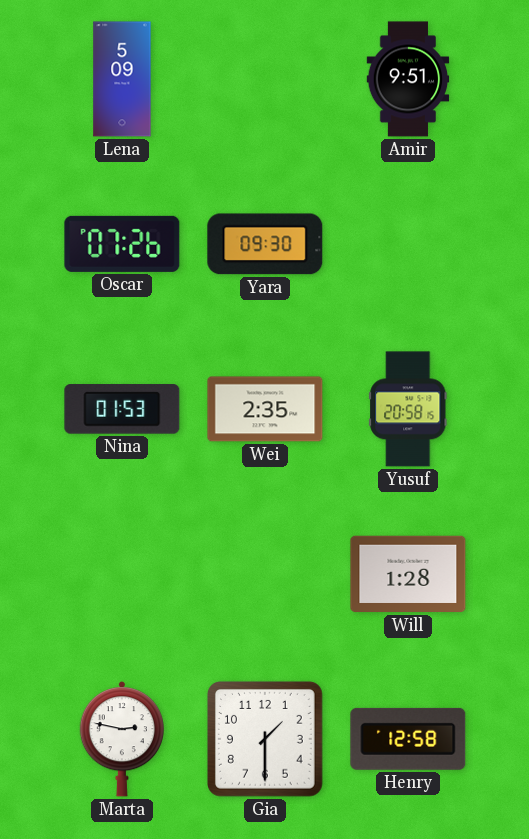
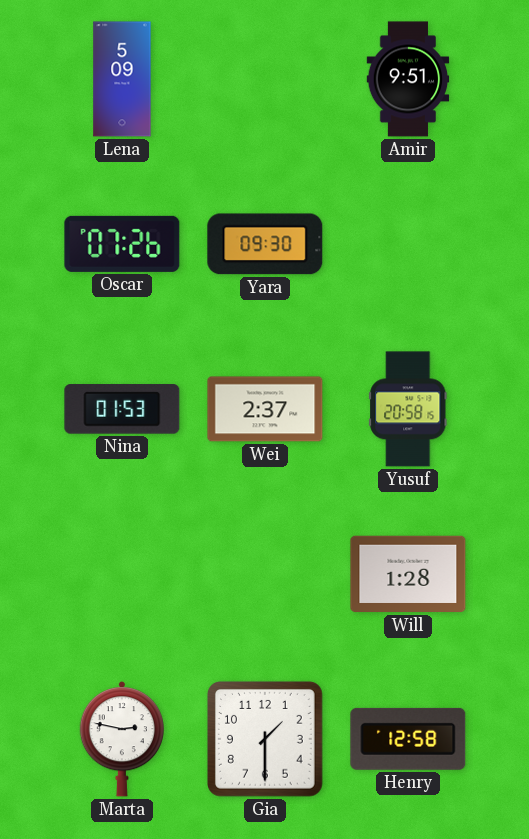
Wei: 2:35 -> 2:37 (265, 409)
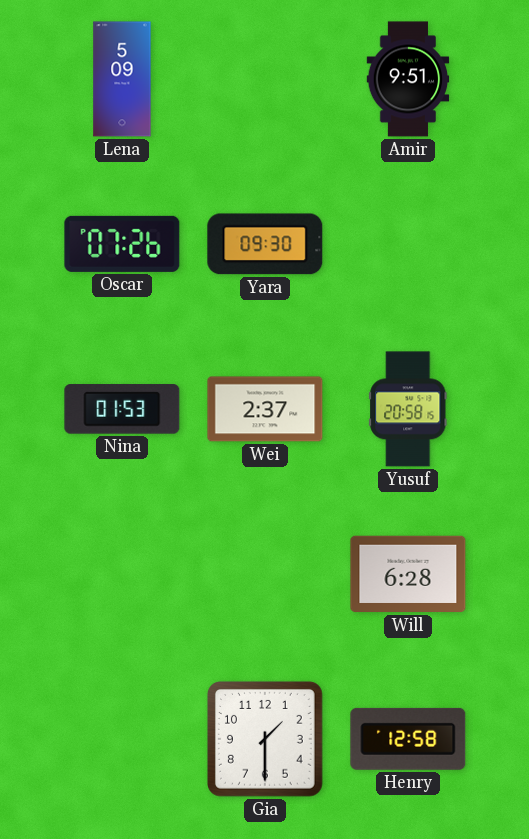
Will: 1:28 -> 6:28 (408, 574)
Marta: 2:47 -> none (121, 739)
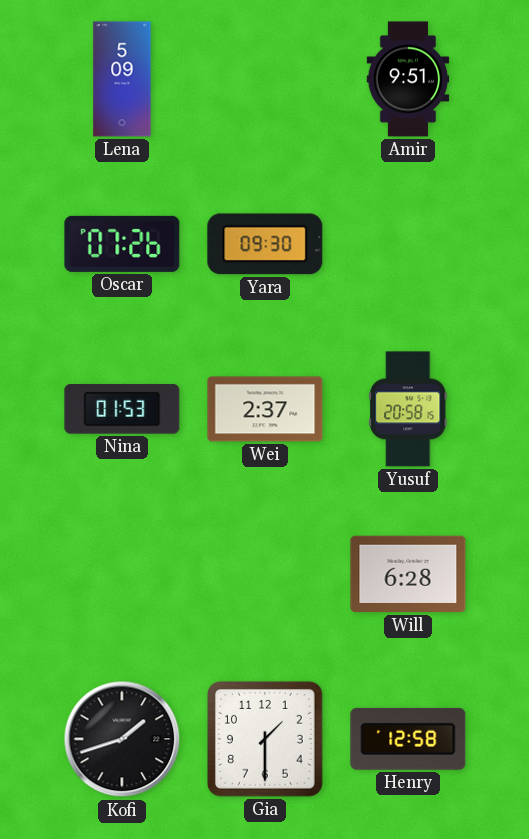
Kofi: none -> 1:42 (122, 739)
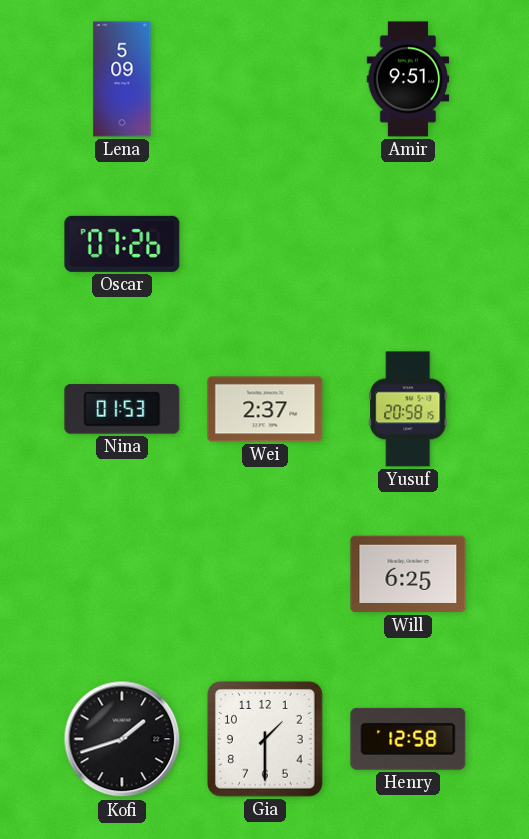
Yara: 09:30 -> none (265, 244)
Will: 6:28 -> 6:25 (408, 574)
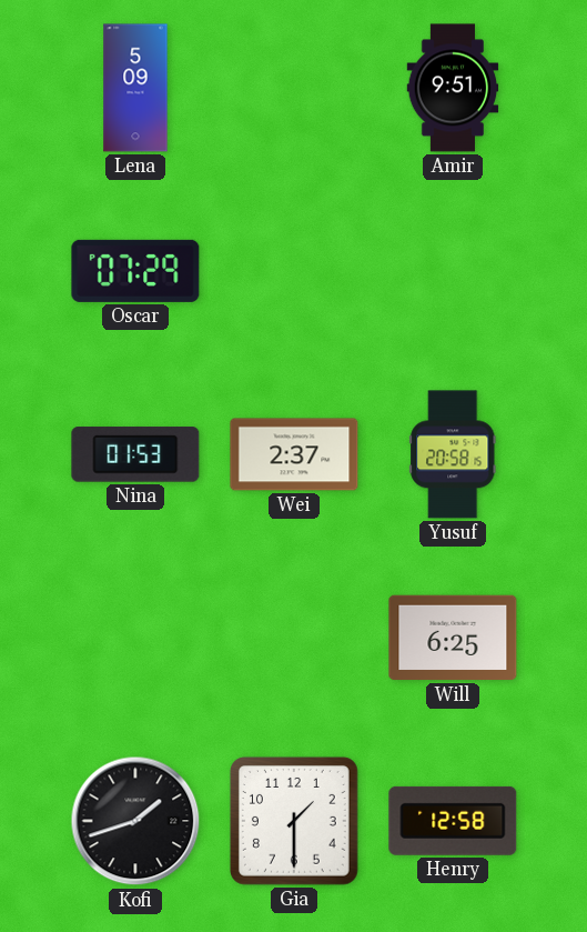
Oscar: 07:26 -> 07:29 (135, 271)
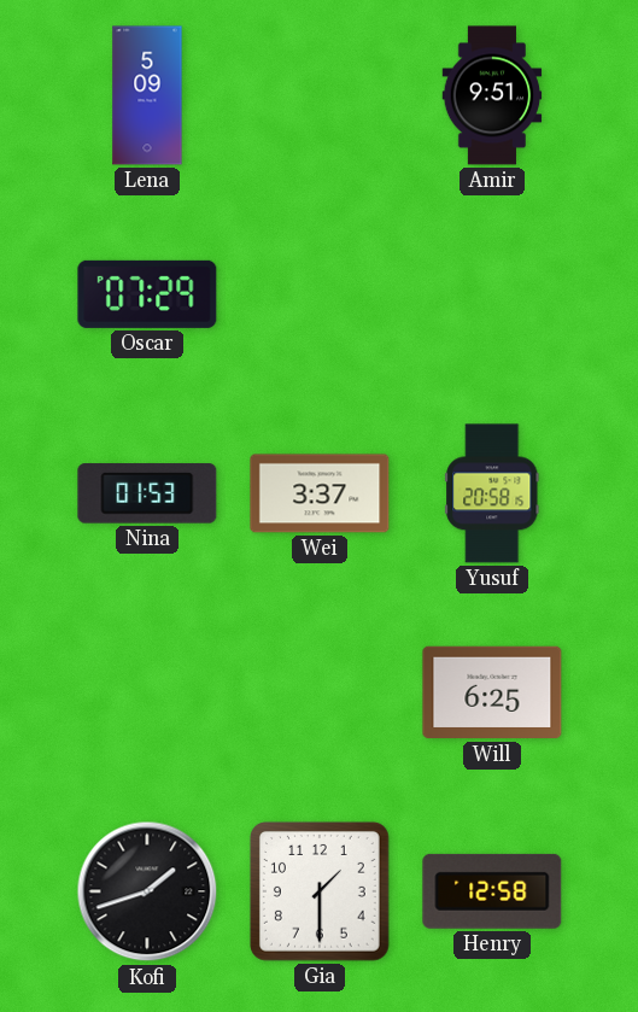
Wei: 2:37 -> 3:37 (320, 493)
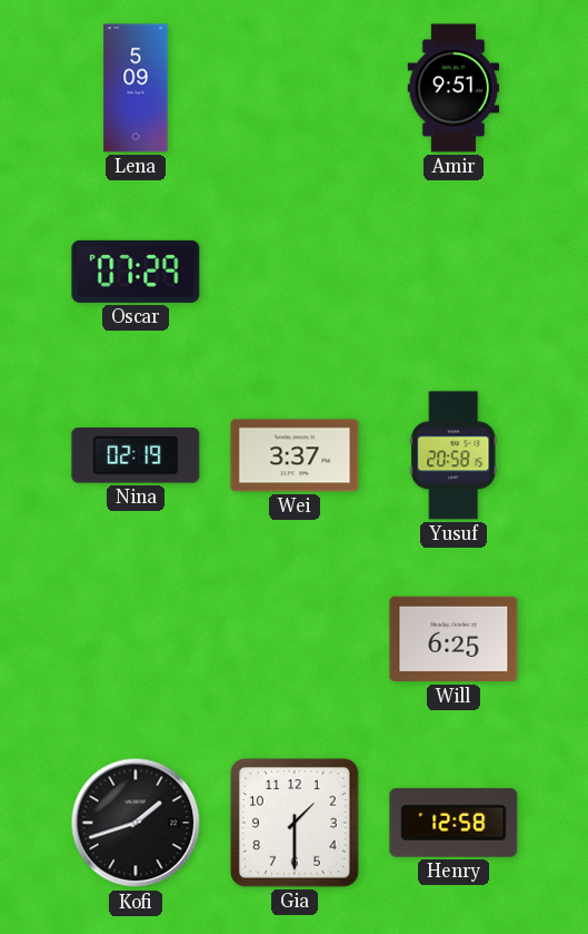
Nina: 01:53 -> 02:19 (136, 455)
